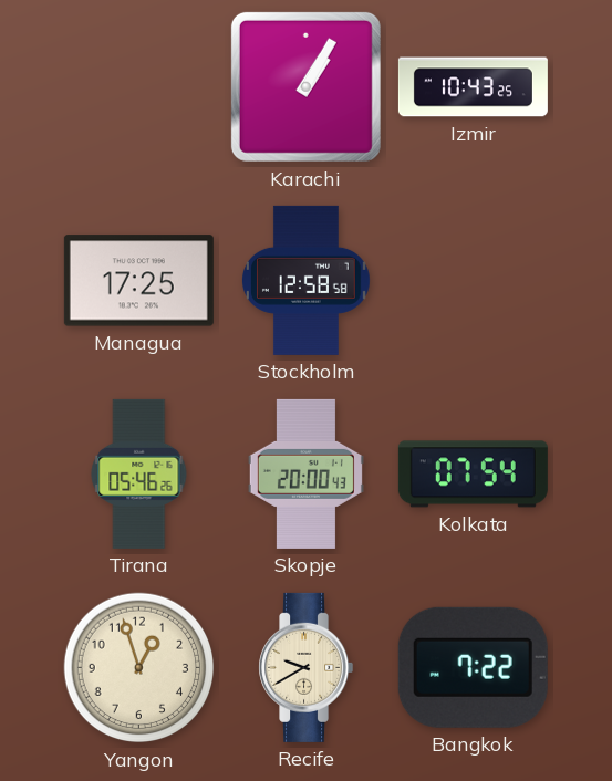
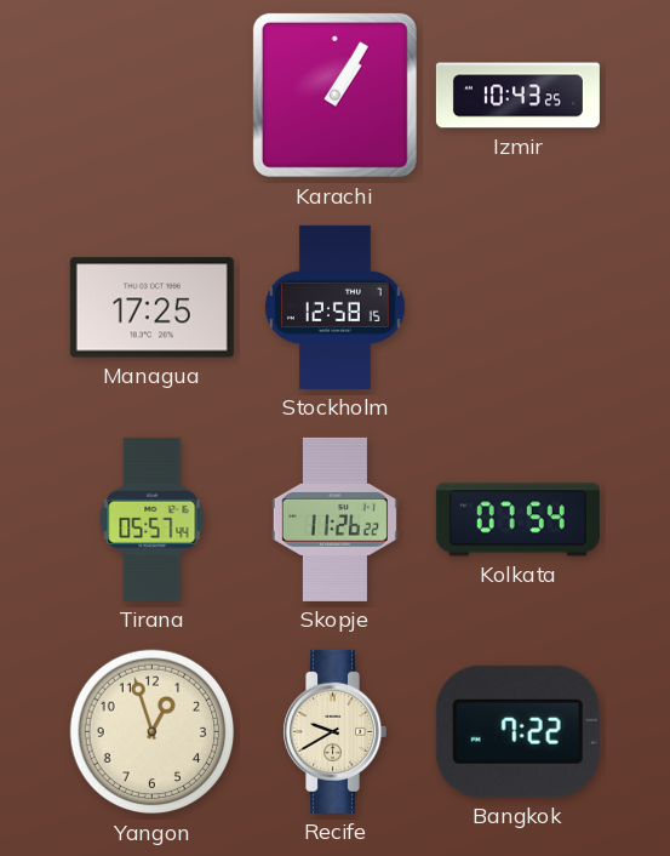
Stockholm: 12:58:58 -> 12:58:15 (336, 307)
Tirana: 05:46 -> 05:57 (153, 519)
Skopje: 20:00 -> 11:26 (334, 519)
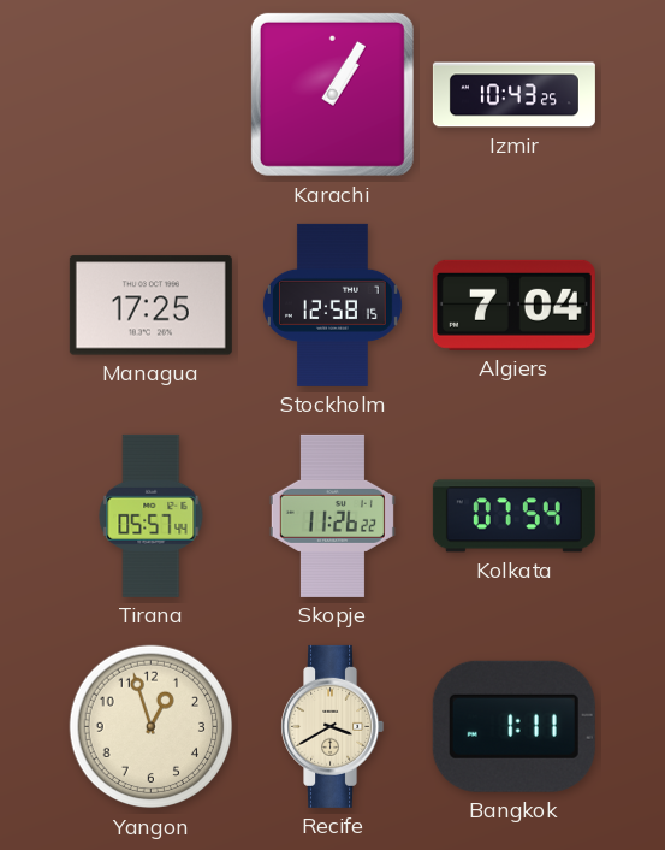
Algiers: none -> 7:04 (513, 305)
Recife: 9:40 -> 3:40 (333, 726)
Bangkok: 7:22 -> 1:11 (513, 726)
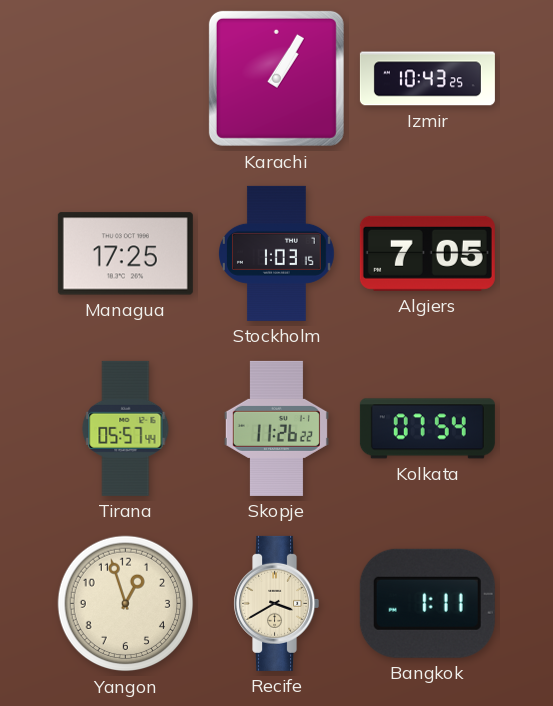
Stockholm: 12:58 -> 1:03 (277, 253)
Algiers: 7:04 -> 7:05 (427, 253)
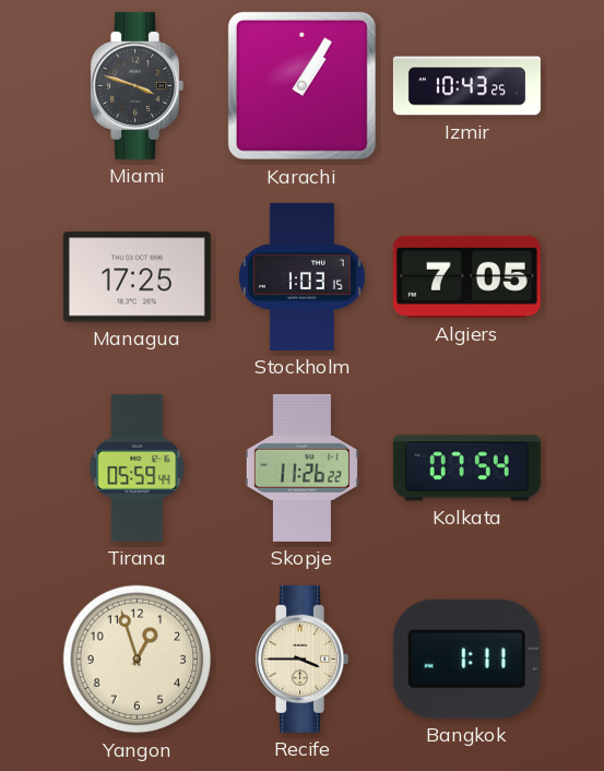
Miami: none -> 3:48 (138, 85)
Tirana: 05:57 -> 05:59 (138, 467)
Recife: 3:40 -> 3:45 (303, 659)
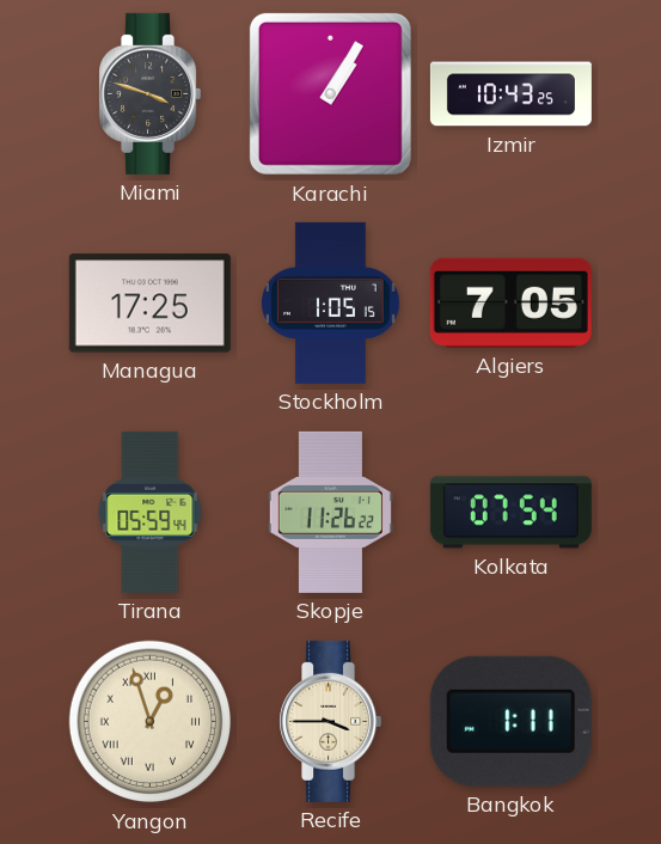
Stockholm: 1:03 -> 1:05 (331, 302)
Yangon numerals: Arabic -> Roman (151, 722)
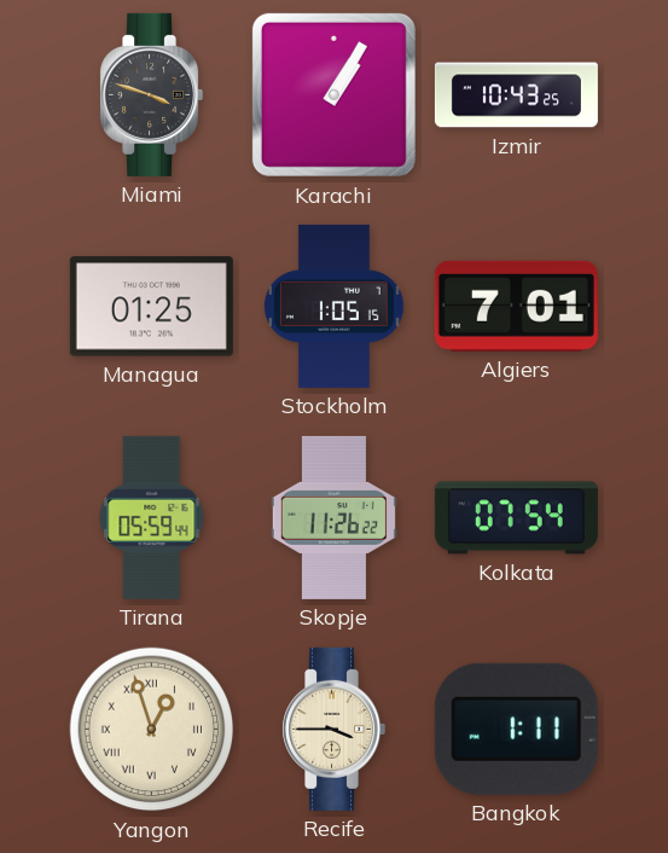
Managua: 17:25 -> 01:25 (151, 307)
Algiers: 7:05 -> 7:01 (516, 306)
